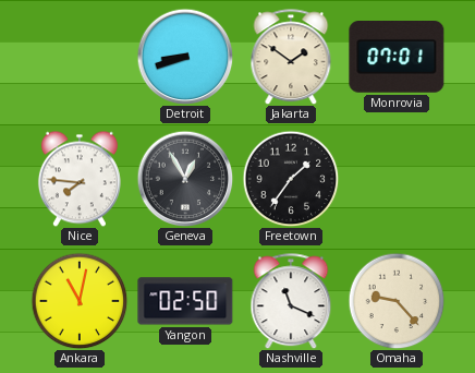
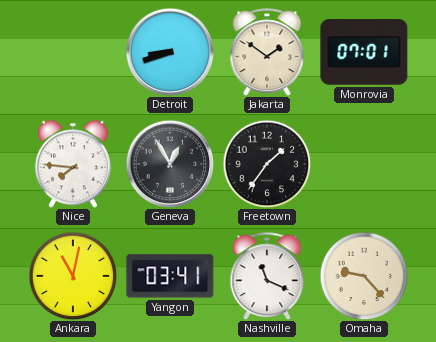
Yangon: 02:50 -> 03:41 (170, 276)
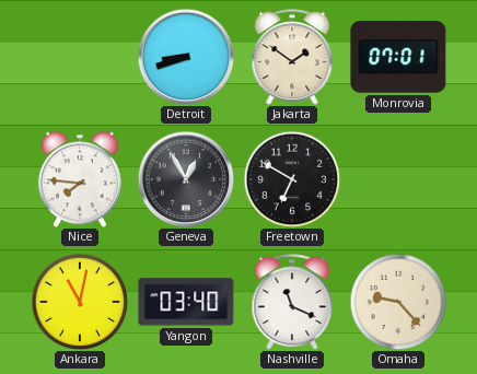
Freetown: 1:36 -> 6:50 (292, 179)
Yangon: 03:41 -> 03:40 (186, 302)
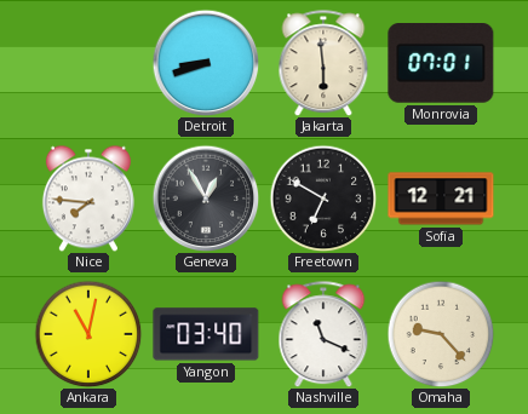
Jakarta: 1:51 -> 5:59 (323, 63)
Sofia: none -> 12:21 (441, 199)
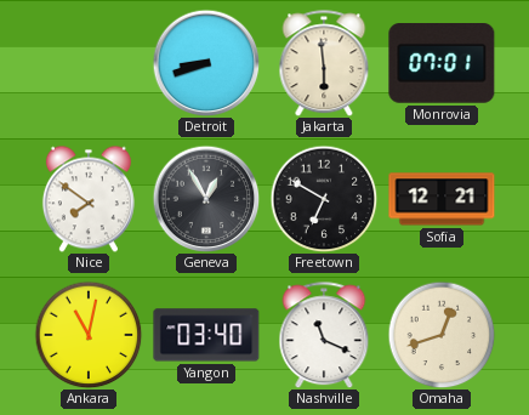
Nice: 7:46 -> 7:51 (89, 199)
Omaha: 9:23 -> 12:42 (442, 335)
